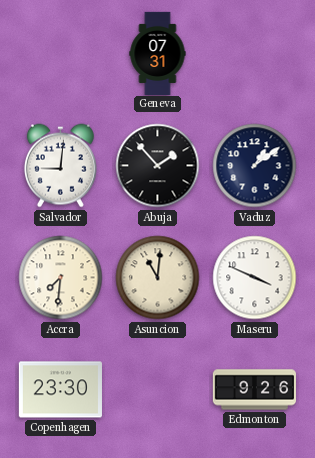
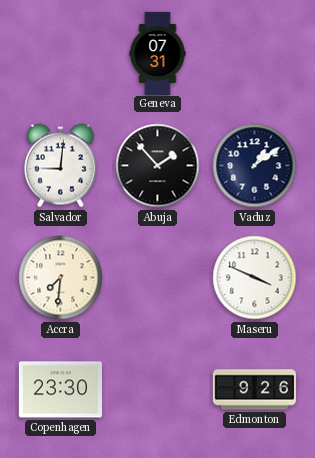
Asuncion: 11:01 -> none (158, 278)
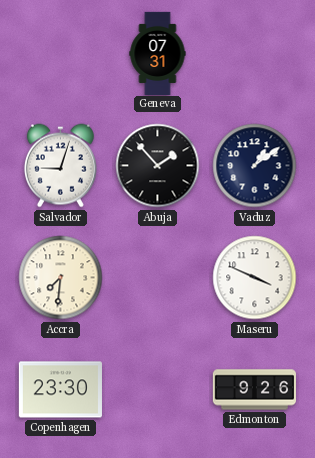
Salvador: 9:01 -> 9:03 (60, 166)
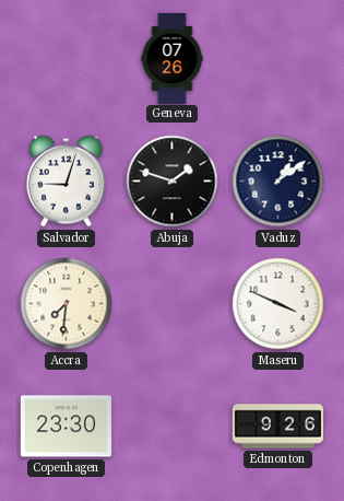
Geneva: 07:31 -> 07:26 (173, 58)
Abuja: 1:53 -> 1:48 (173, 182)
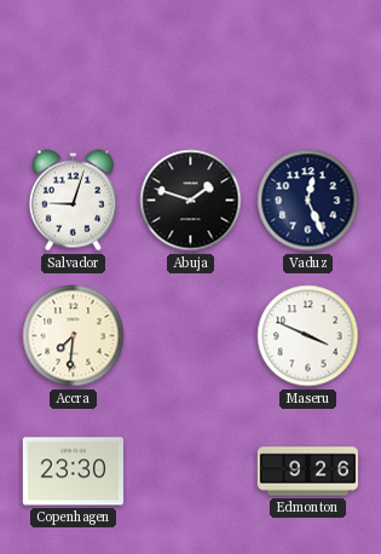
Geneva: 07:26 -> none (173, 58)
Vaduz: 1:09 -> 12:26 (308, 201)
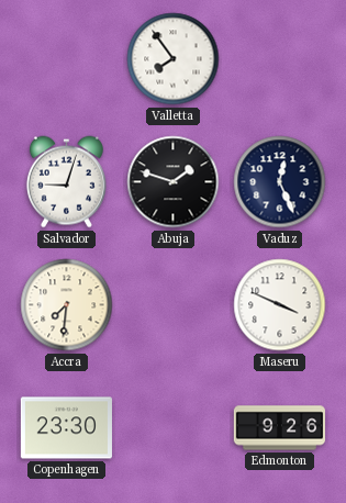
Valletta: none -> 7:54 (174, 59)
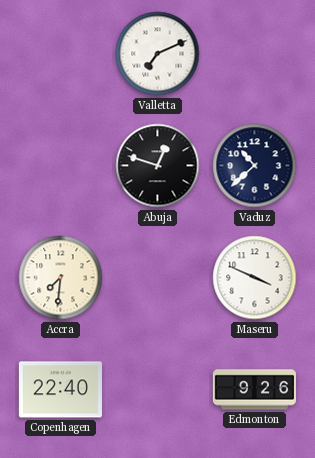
Valletta: 7:54 -> 7:11 (158, 54)
Salvador: 9:03 -> none (66, 182)
Abuja: 1:48 -> 12:48 (158, 166)
Vaduz: 12:26 -> 10:38 (255, 166)
Copenhagen: 23:30 -> 22:40 (60, 390)
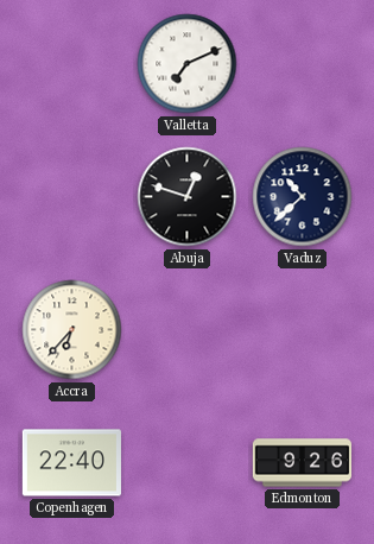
Accra: 7:31 -> 6:37 (72, 330)
Maseru: 3:49 -> none (255, 278)
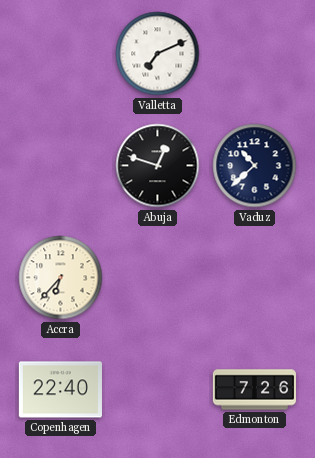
Edmonton: 9:26 -> 7:26 (254, 390)
